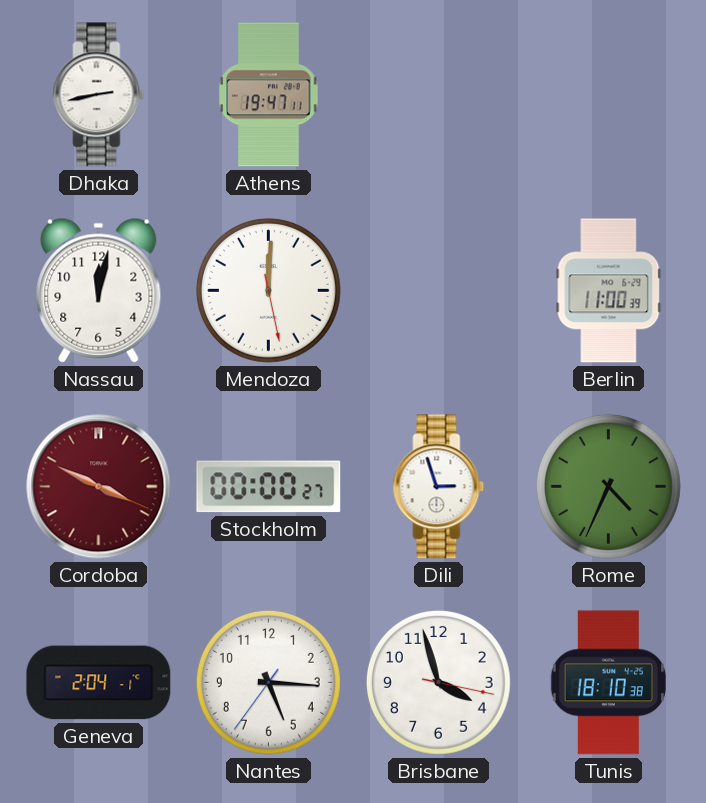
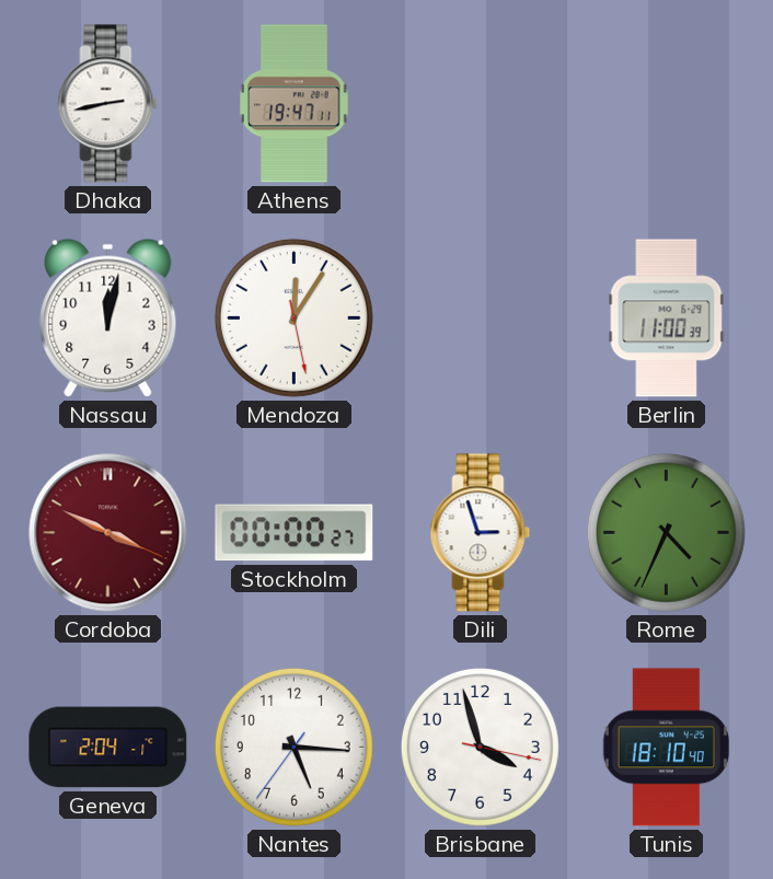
Mendoza: 12:00 -> 12:05 (293, 317)
Tunis: 18:10:38 -> 18:10:40 (666, 748)
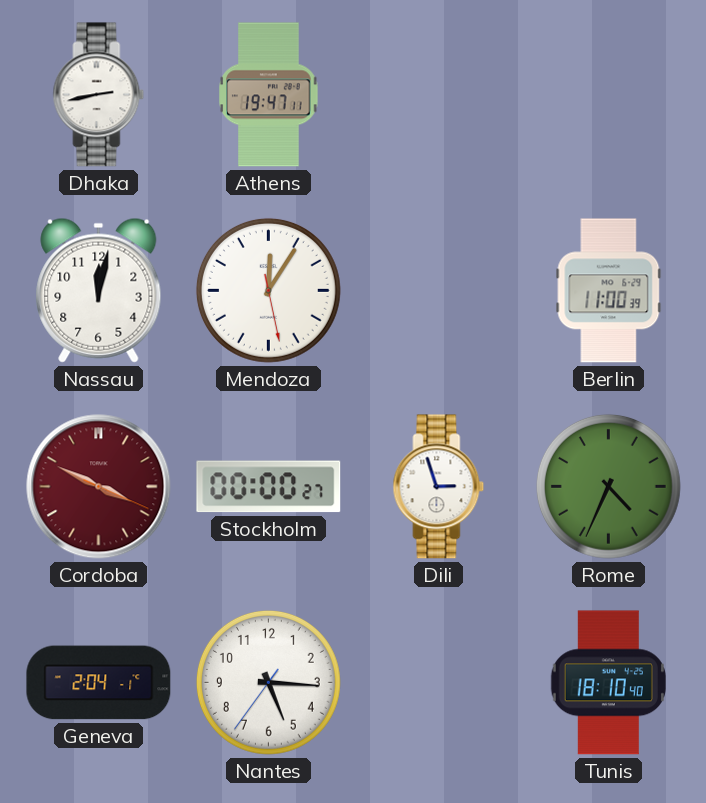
Brisbane: 3:57 -> none (480, 747)
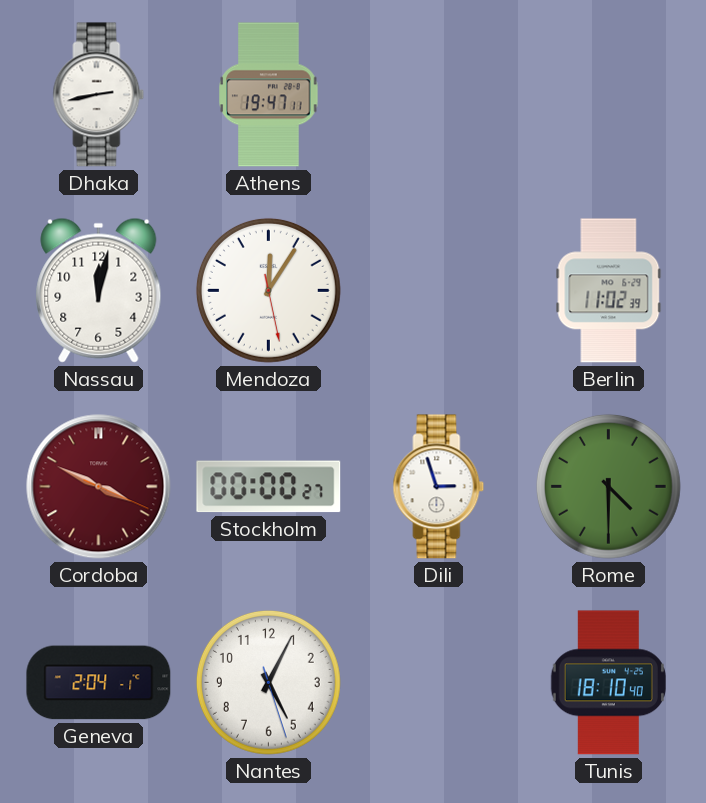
Berlin: 11:00 -> 11:02 (609, 291)
Rome: 4:34 -> 4:30 (608, 486)
Nantes: 5:15 -> 5:04 (268, 682)
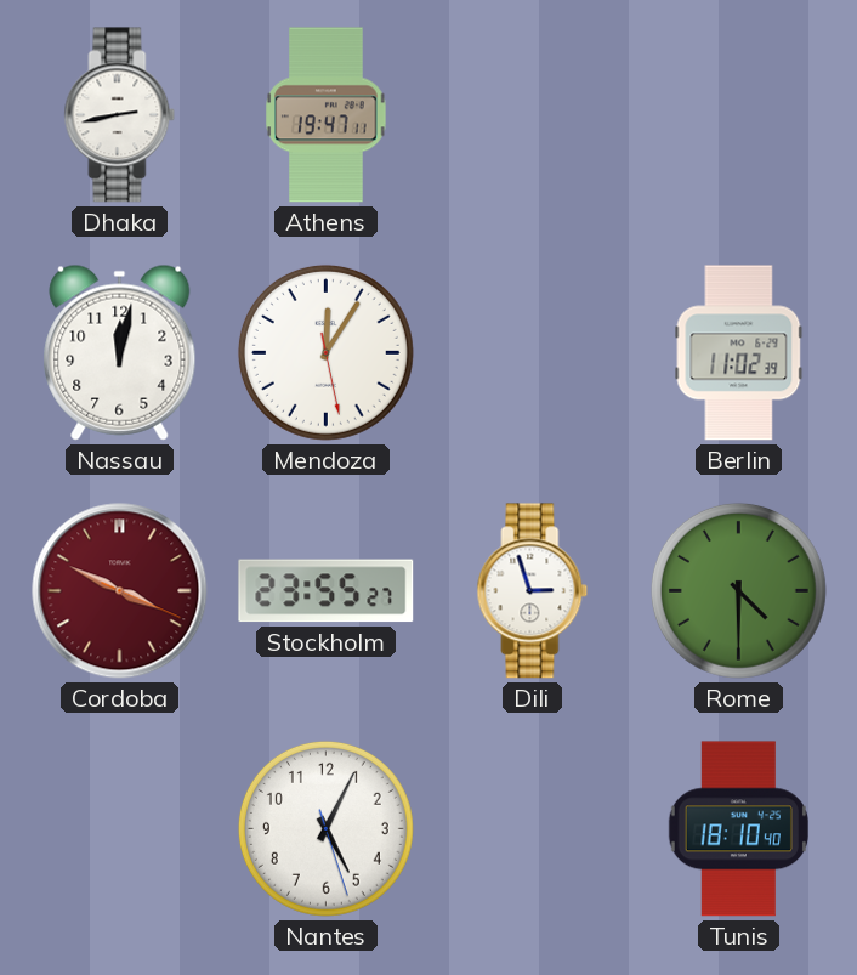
Stockholm: 00:00 -> 23:55 (327, 591)
Geneva: 2:04 -> none (99, 683)
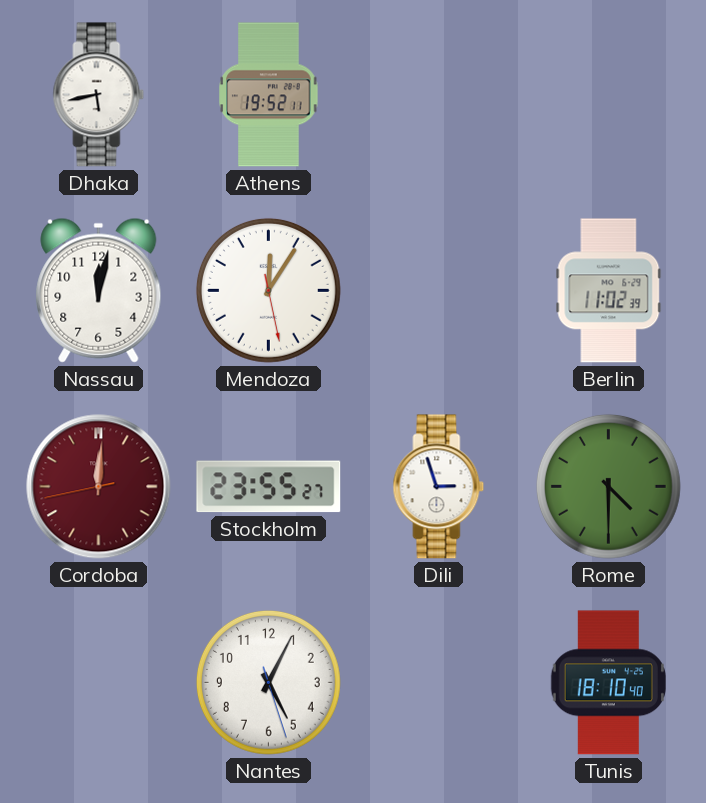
Dhaka: 2:43 -> 5:43 (99, 95)
Athens: 19:47 -> 19:52 (269, 95)
Cordoba: 3:49 -> 12:00 (99, 487)
